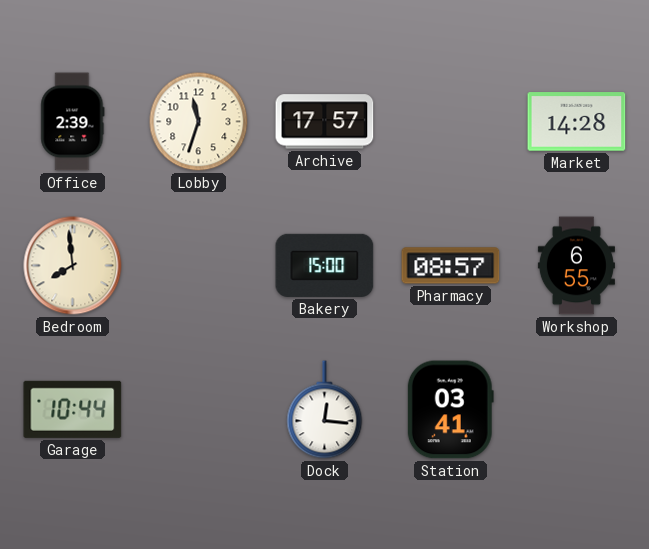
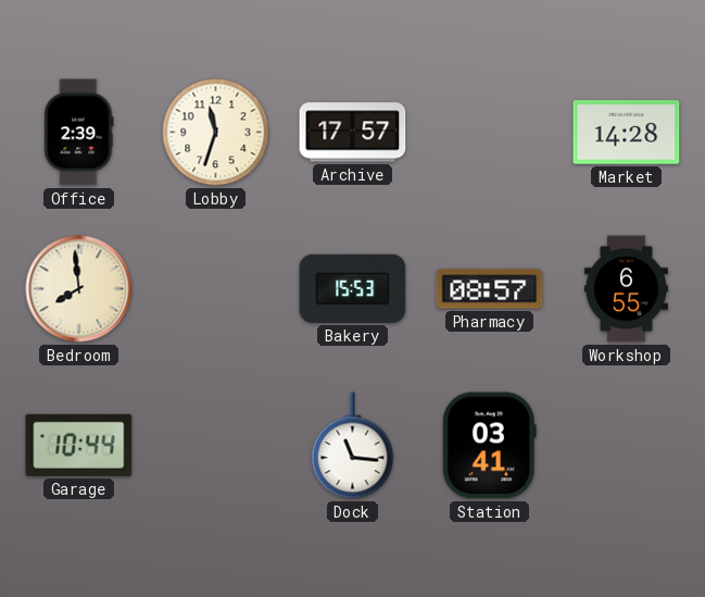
Bakery: 15:00 -> 15:53 (353, 288)
Dock: 12:16 -> 11:16 (353, 446)
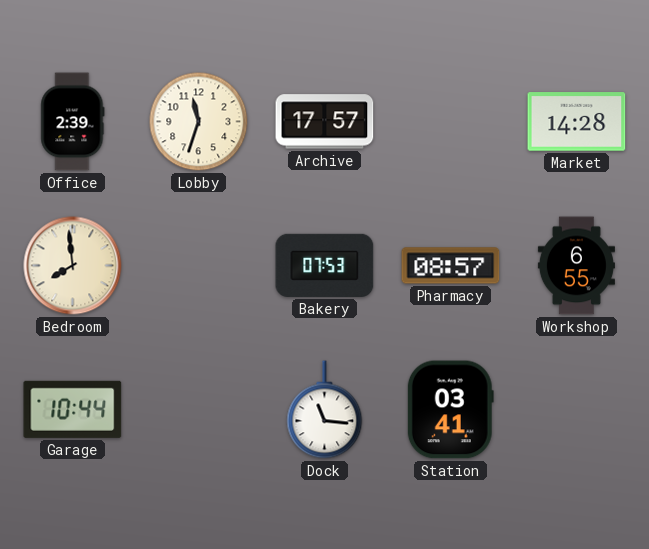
Bakery: 15:53 -> 07:53 (325, 265)
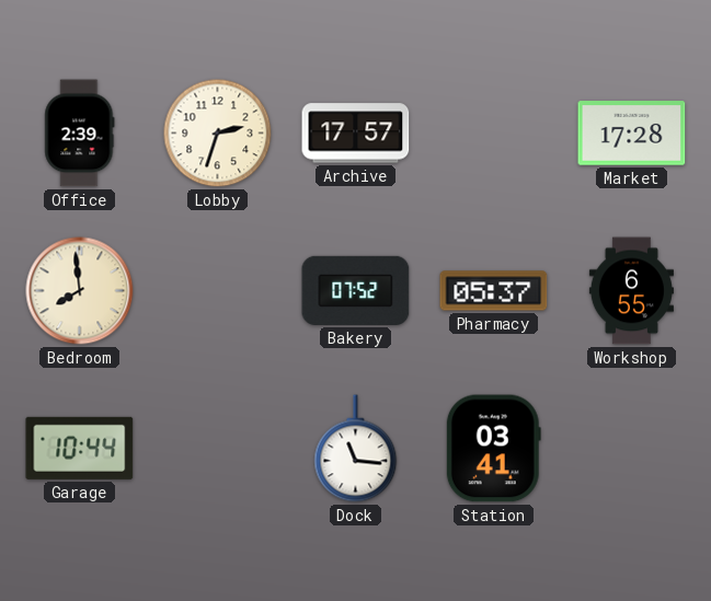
Lobby: 11:33 -> 2:33 (218, 134)
Market: 14:28 -> 17:28 (632, 134)
Bakery: 07:53 -> 07:52 (356, 290)
Pharmacy: 08:57 -> 05:37 (494, 291)
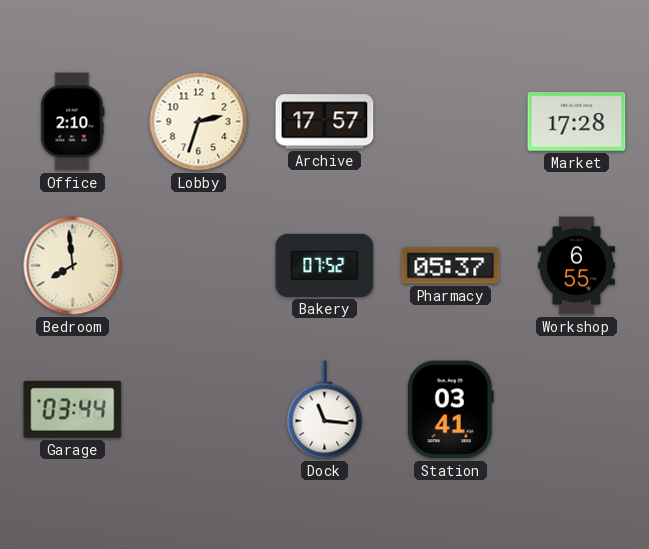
Office: 2:39 -> 2:10 (73, 122)
Garage: 10:44 -> 03:44 (73, 409)
